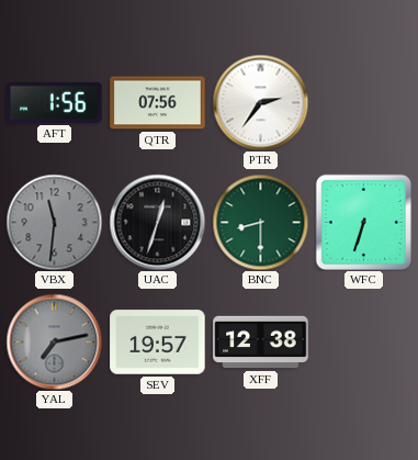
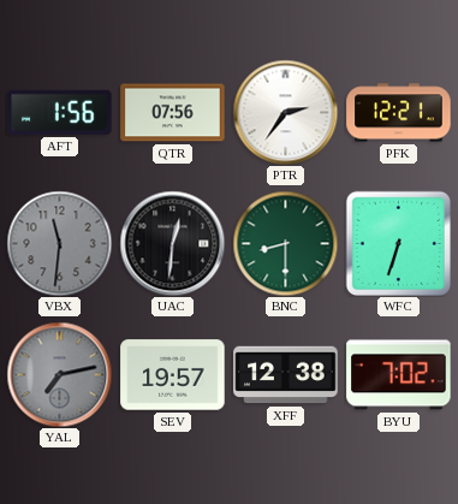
PFK: none -> 12:21 (399, 113)
UAC: 12:33 -> 12:31 (172, 243)
BYU: none -> 7:02 (399, 375)
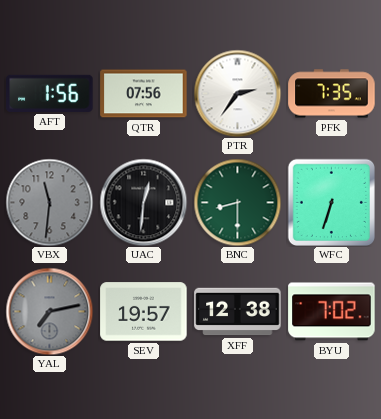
PFK: 12:21 -> 7:35 (332, 94)
